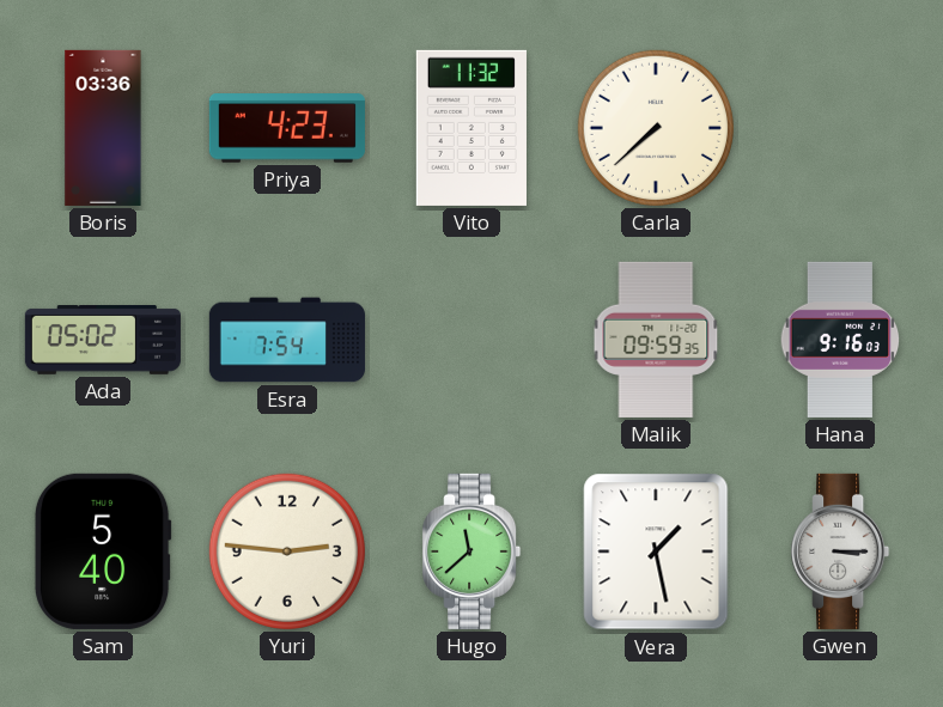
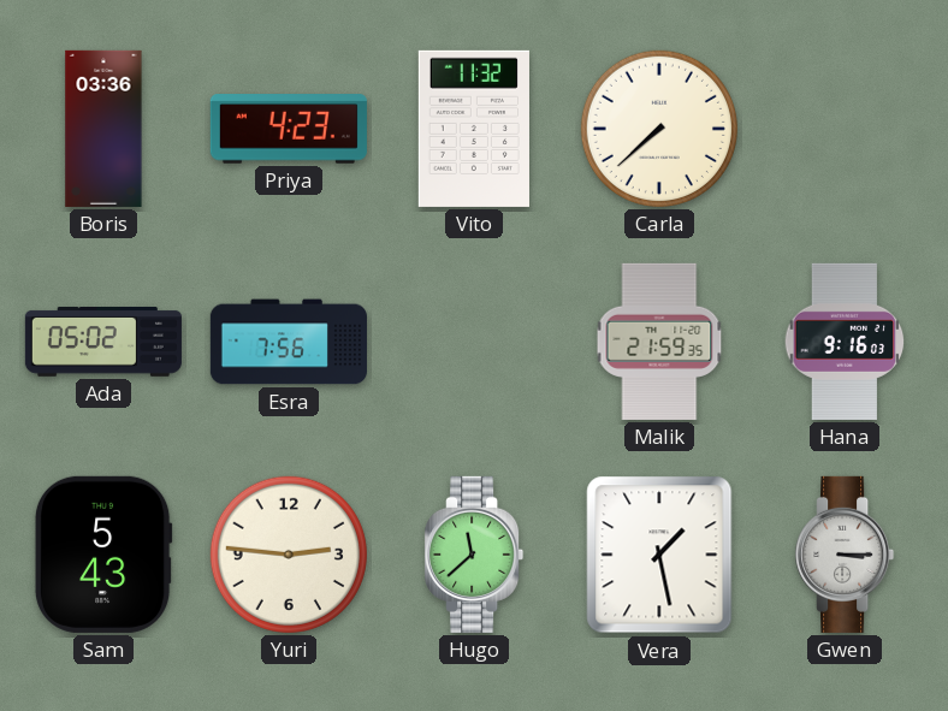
Esra: 7:54 -> 7:56 (289, 342)
Malik: 09:59 -> 21:59 (659, 342)
Sam: 5:40 -> 5:43 (103, 555)
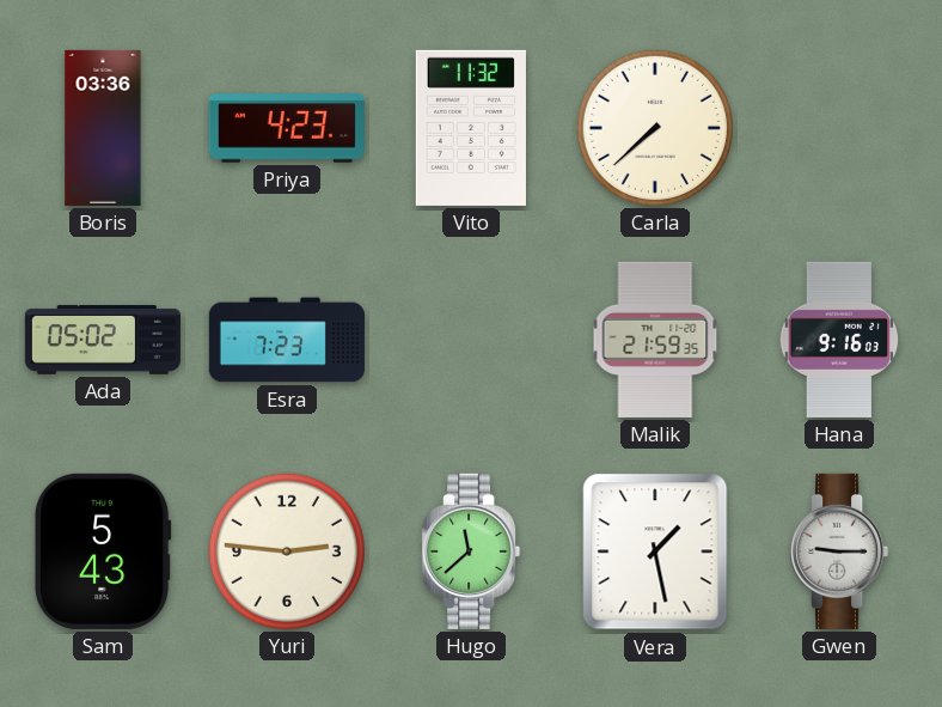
Esra: 7:56 -> 7:23 (287, 340)
Gwen: 3:15 -> 9:15 (839, 551)
